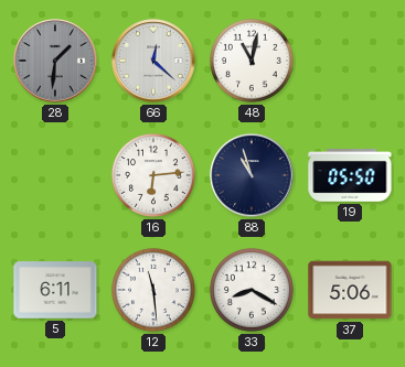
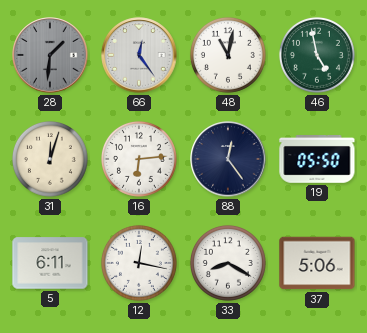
66: 12:22 -> 12:24 (139, 55)
46: none -> 4:58 (317, 55)
31: none -> 12:03 (50, 159)
88: 10:57 -> 12:24 (228, 159)
12: 11:29 -> 12:17 (139, 263)
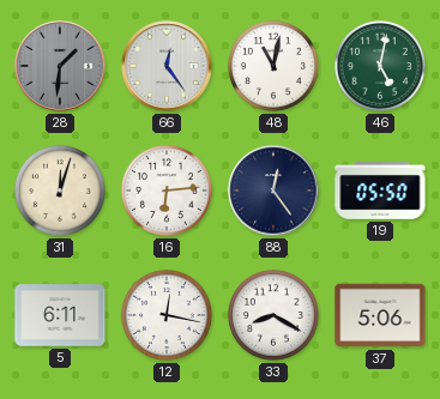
46: 4:58 -> 5:02 (380, 66)
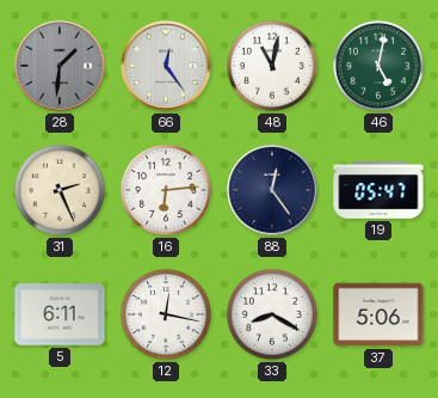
31: 12:03 -> 2:26 (60, 190)
19: 05:50 -> 05:47 (378, 191)
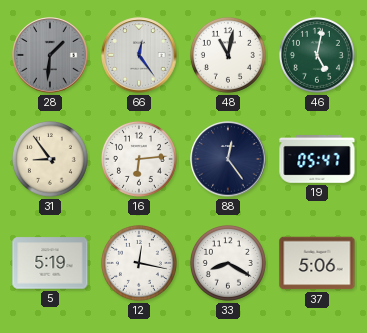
31: 2:26 -> 8:54 (50, 159)
5: 6:11 -> 5:19 (50, 263)
